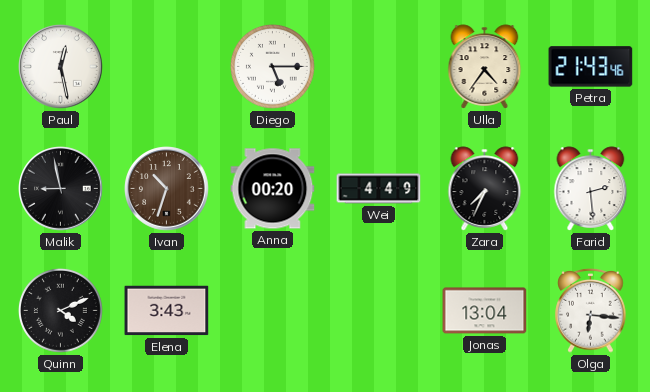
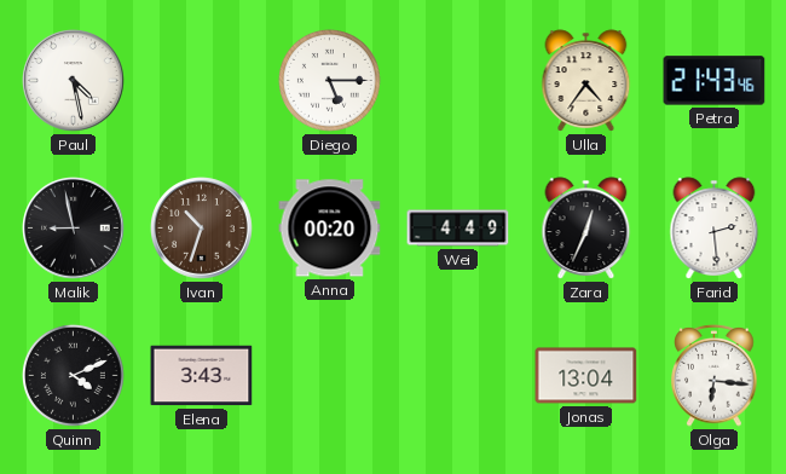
Paul: 12:28 -> 4:28 (74, 81)
Zara: 7:34 -> 12:34 (586, 229)
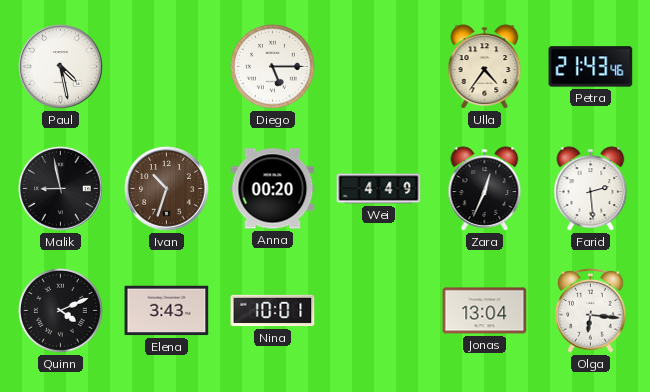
Nina: none -> 10:01 (273, 311)
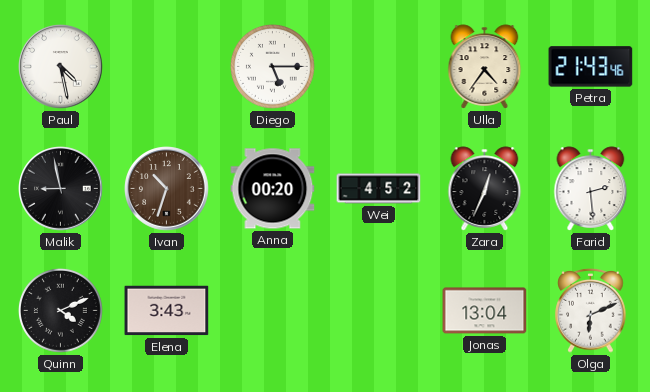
Wei: 4:49 -> 4:52 (379, 189)
Nina: 10:01 -> none (273, 311)
Olga: 6:16 -> 6:11 (591, 311)
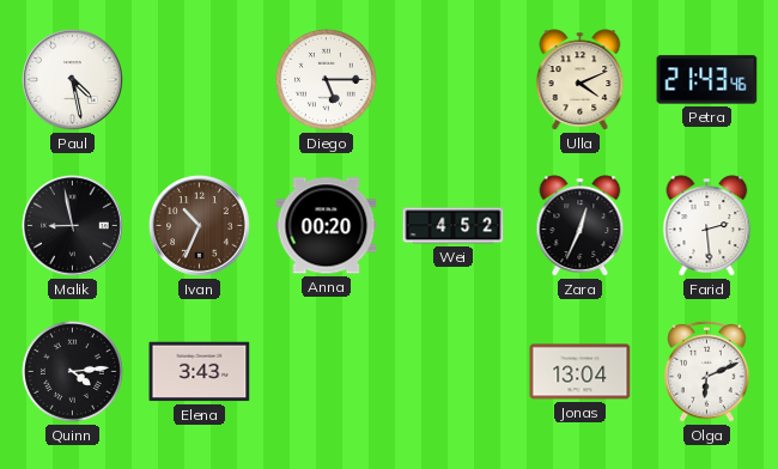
Ulla: 4:36 -> 4:11 (581, 80)
Ivan: 10:33 -> 10:34 (200, 226)
Quinn: 4:11 -> 4:14 (72, 371)
